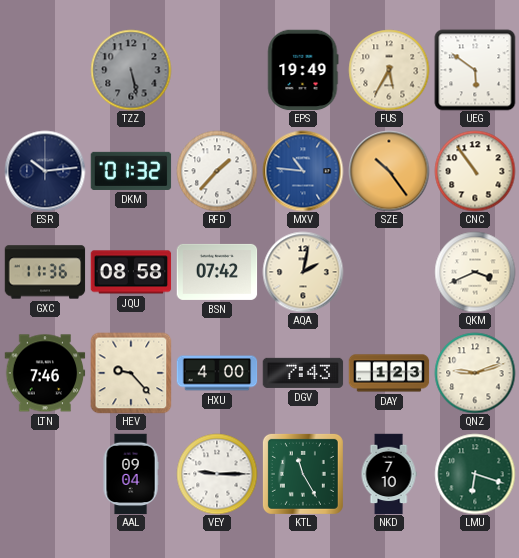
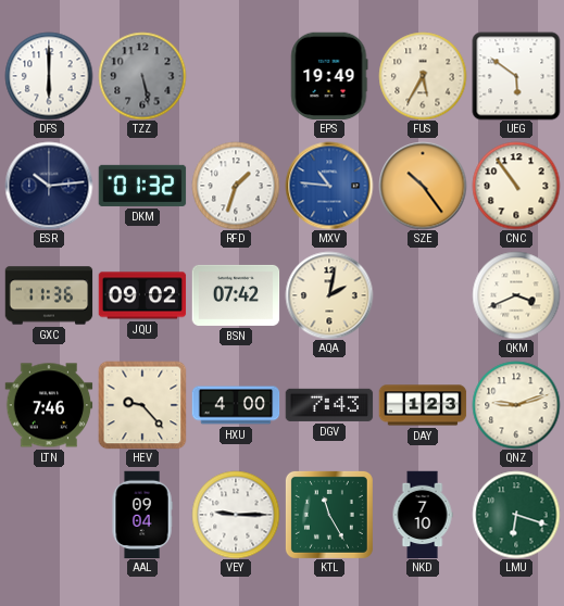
DFS: none -> 6:00 (49, 76)
RFD: 1:37 -> 1:33 (236, 186)
JQU: 08:58 -> 09:02 (142, 295)
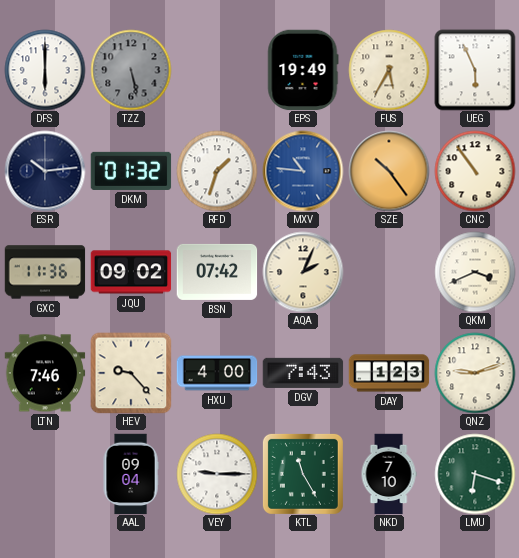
UEG: 5:51 -> 5:56 (475, 70)
AQA: 2:02 -> 2:04 (303, 272)
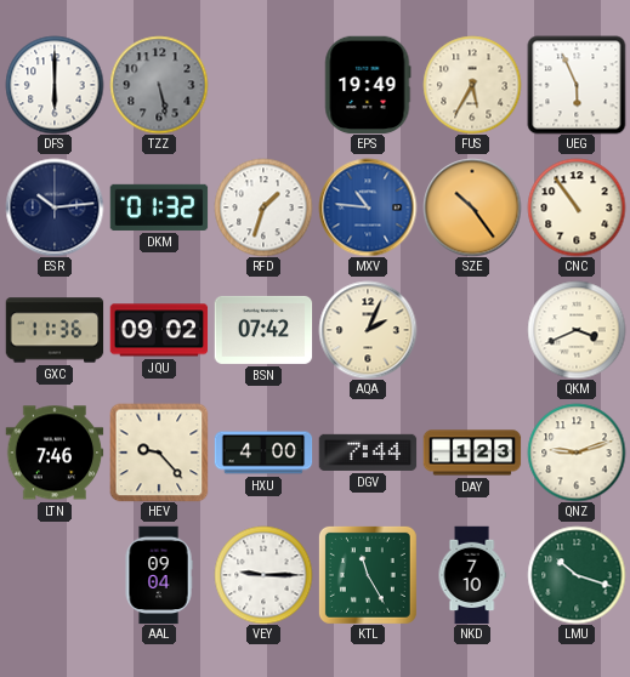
DGV: 7:43 -> 7:44 (368, 453)
LMU: 6:18 -> 10:18 (577, 575)
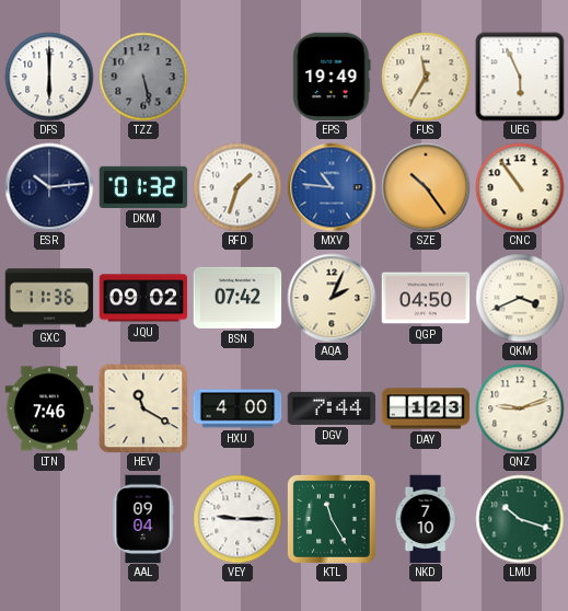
FUS: 5:35 -> 11:35 (426, 77)
QGP: none -> 04:50 (426, 298)
HEV: 9:23 -> 11:20 (143, 408)
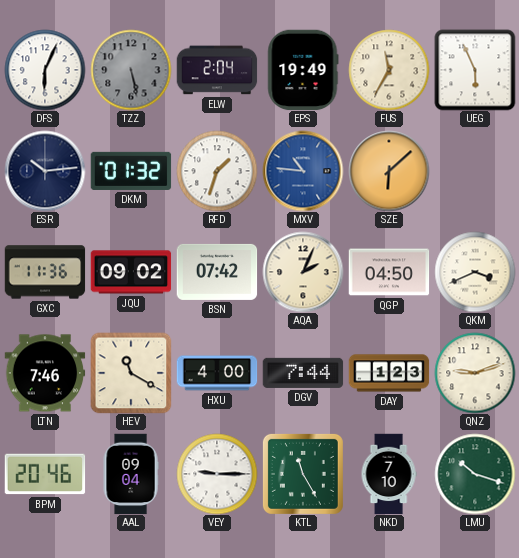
DFS: 6:00 -> 6:04 (45, 70)
ELW: none -> 2:04 (217, 70)
SZE: 10:24 -> 6:08 (389, 171)
CNC: 10:54 -> none (520, 187)
BPM: none -> 20:46 (45, 474)
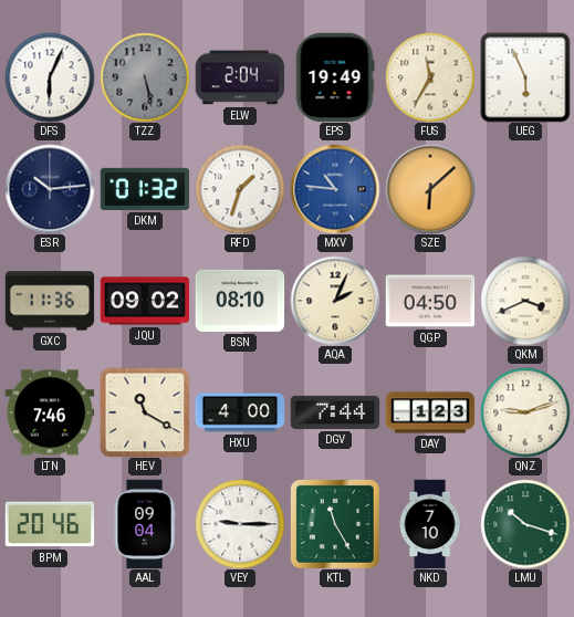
BSN: 07:42 -> 08:10 (240, 301)
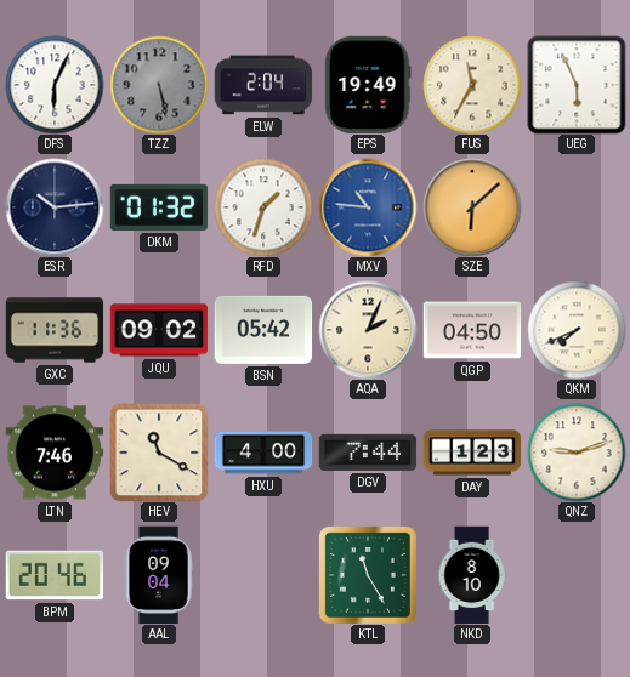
BSN: 08:10 -> 05:42 (263, 330)
QKM: 3:41 -> 7:41 (577, 330)
VEY: 9:15 -> none (240, 524)
NKD: 7:10 -> 8:10 (472, 575)
LMU: 10:18 -> none (525, 524)
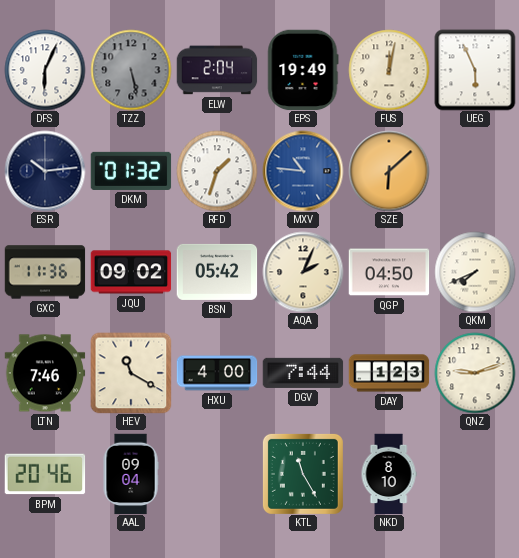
FUS: 11:35 -> 12:02 (389, 70)
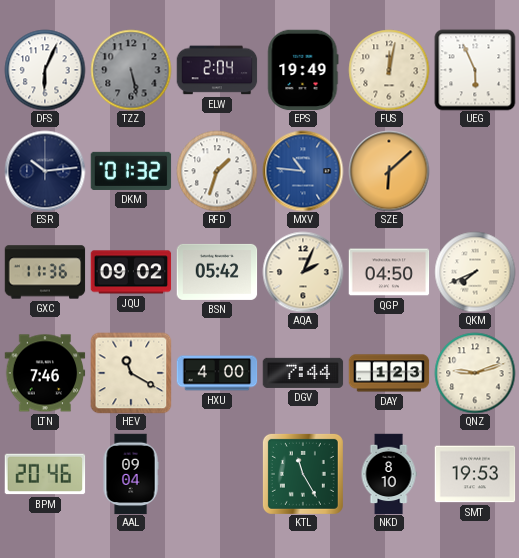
SMT: none -> 19:53 (475, 474)
